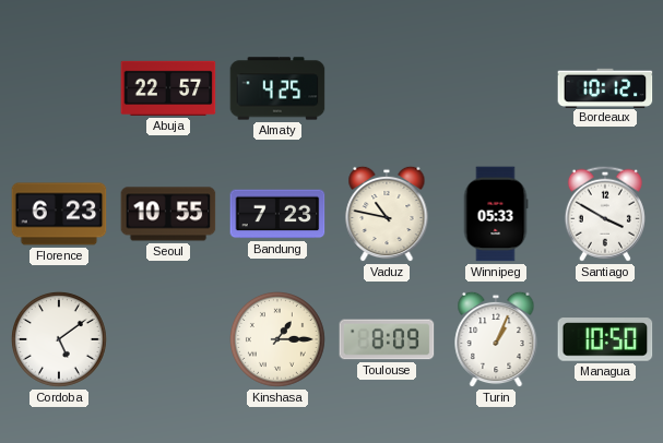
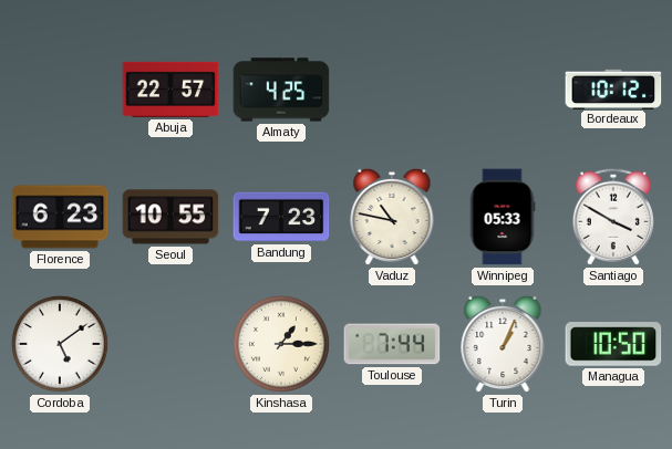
Toulouse: 8:09 -> 7:44 (392, 344)
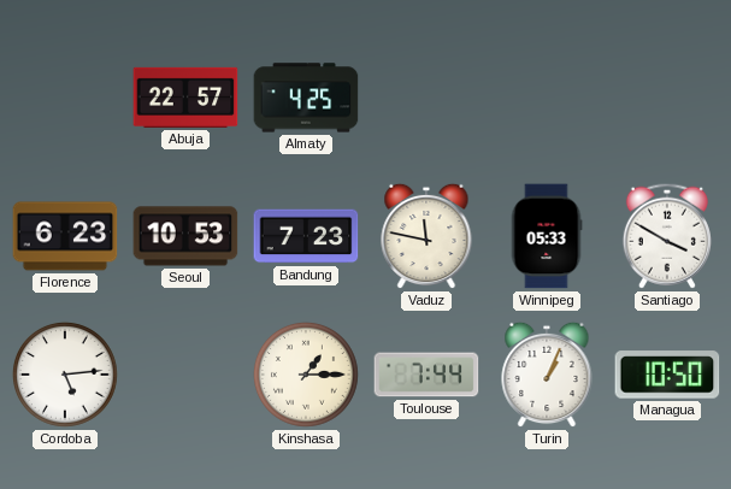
Bordeaux: 10:12 -> none (613, 88)
Seoul: 10:55 -> 10:53 (185, 236)
Vaduz: 10:47 -> 11:47 (426, 236)
Cordoba: 5:09 -> 5:14 (65, 375)
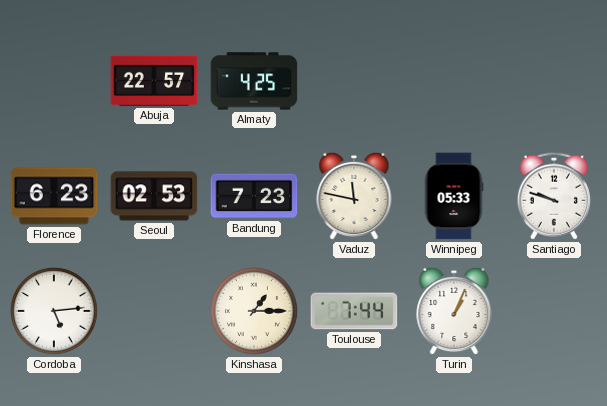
Seoul: 10:53 -> 02:53 (154, 196)
Santiago: 3:50 -> 9:48 (554, 196)
Managua: 10:50 -> none (667, 375)
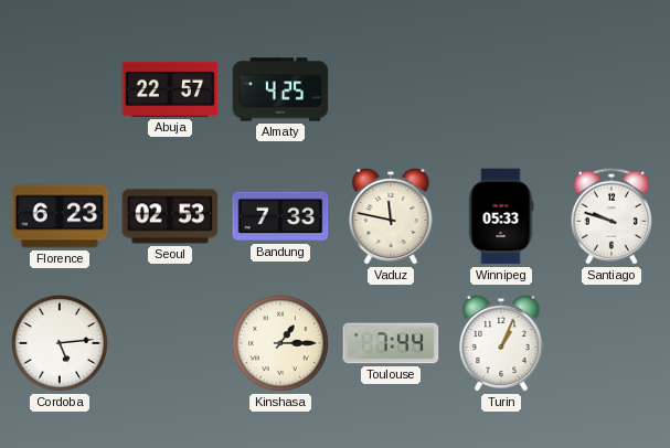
Bandung: 7:23 -> 7:33 (280, 216)
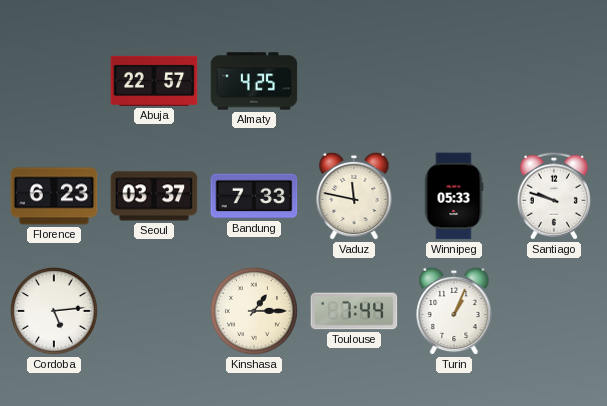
Seoul: 02:53 -> 03:37 (154, 196)
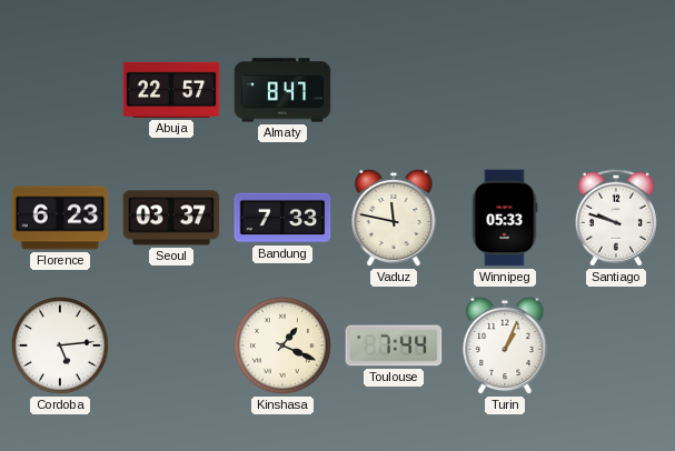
Almaty: 4:25 -> 8:47 (282, 90)
Kinshasa: 1:15 -> 1:19 (282, 345)
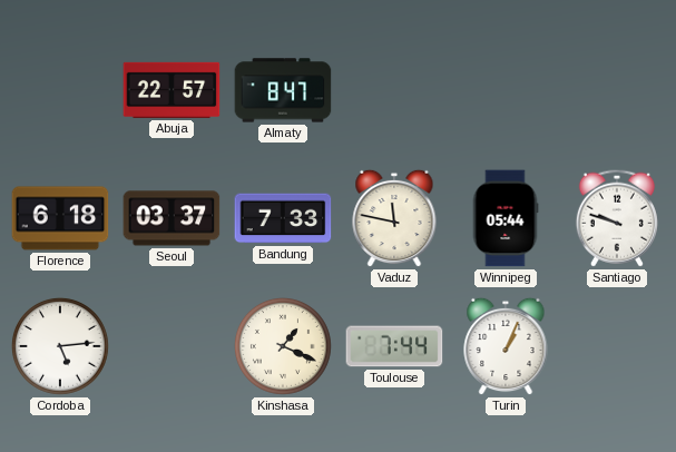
Florence: 6:23 -> 6:18 (60, 218)
Winnipeg: 05:33 -> 05:44 (506, 218)
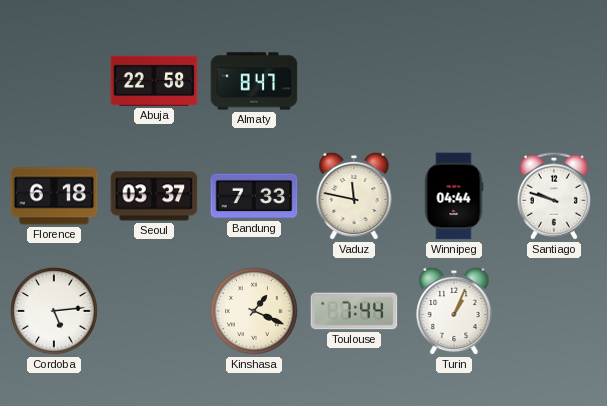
Abuja: 22:57 -> 22:58 (154, 81)
Winnipeg: 05:44 -> 04:44 (454, 196)
